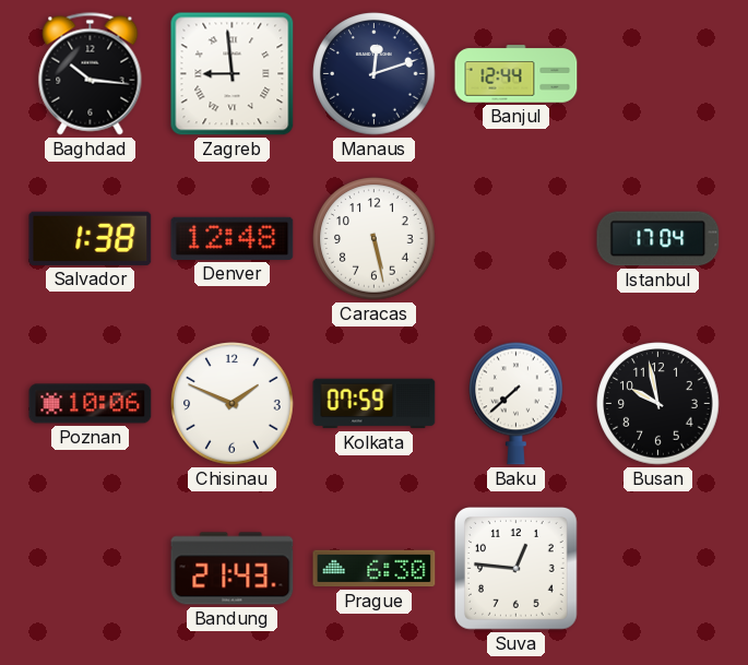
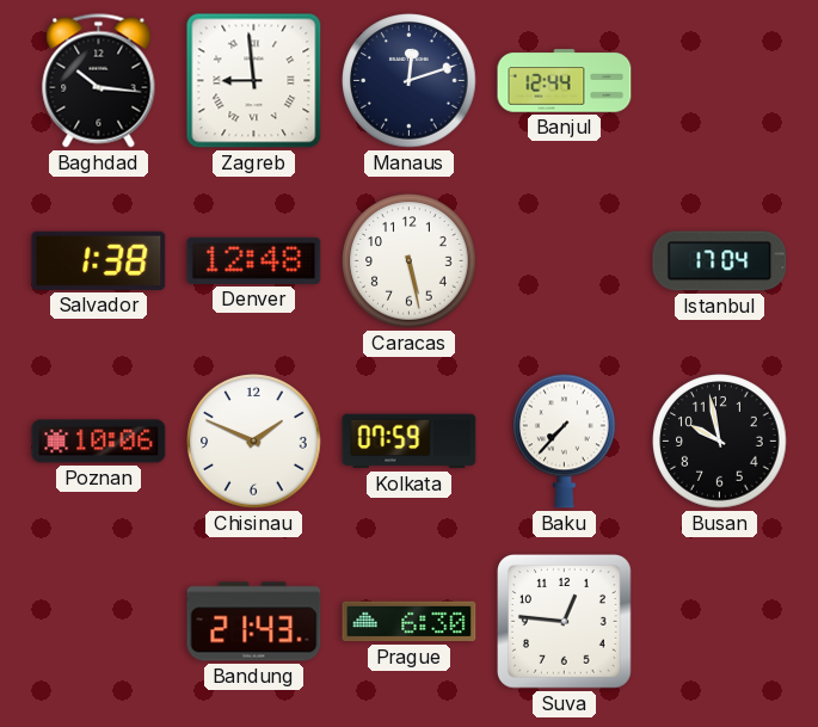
Baku: 7:38 -> 7:37 (565, 440)
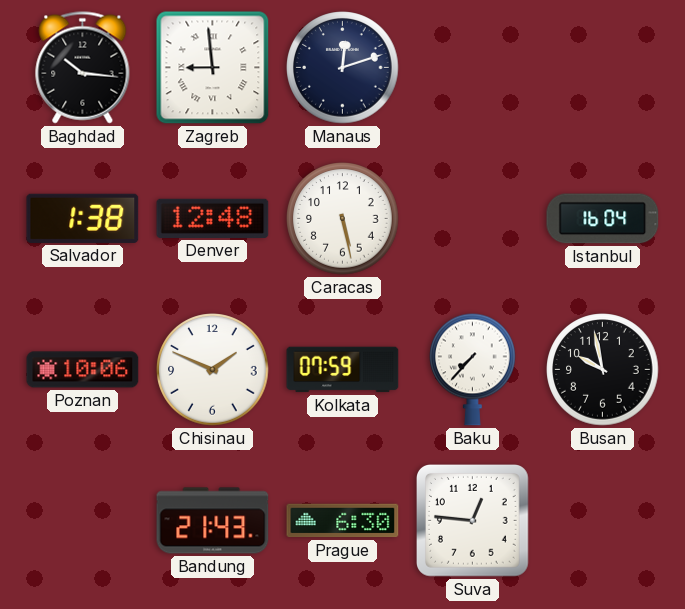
Banjul: 12:44 -> none (565, 81)
Istanbul: 17:04 -> 16:04 (603, 219)
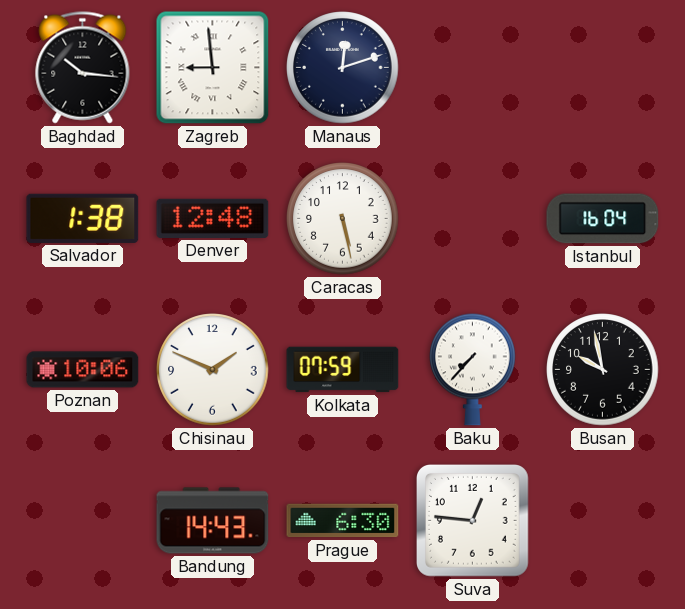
Bandung: 21:43 -> 14:43 (213, 521)
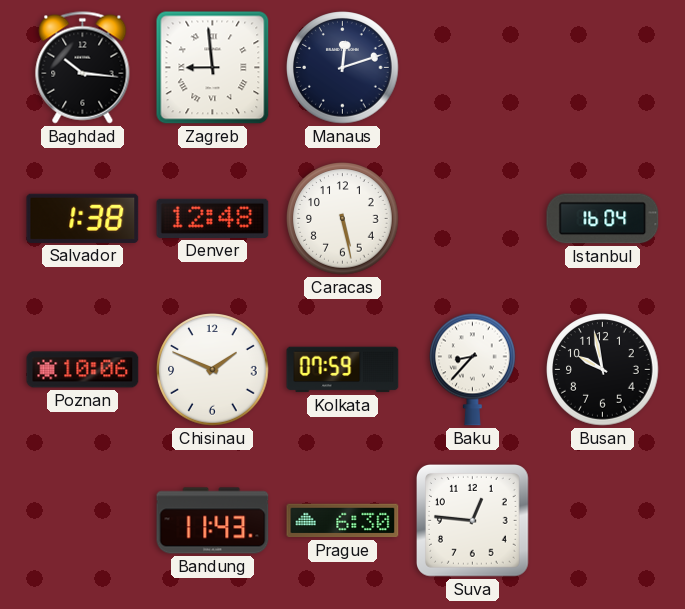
Baku: 7:37 -> 8:37 (473, 369)
Bandung: 14:43 -> 11:43 (213, 521)
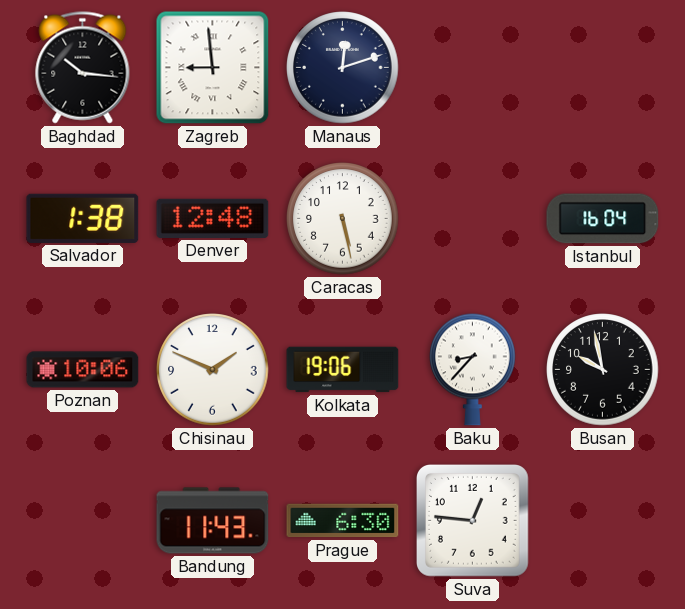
Kolkata: 07:59 -> 19:06 (343, 370)
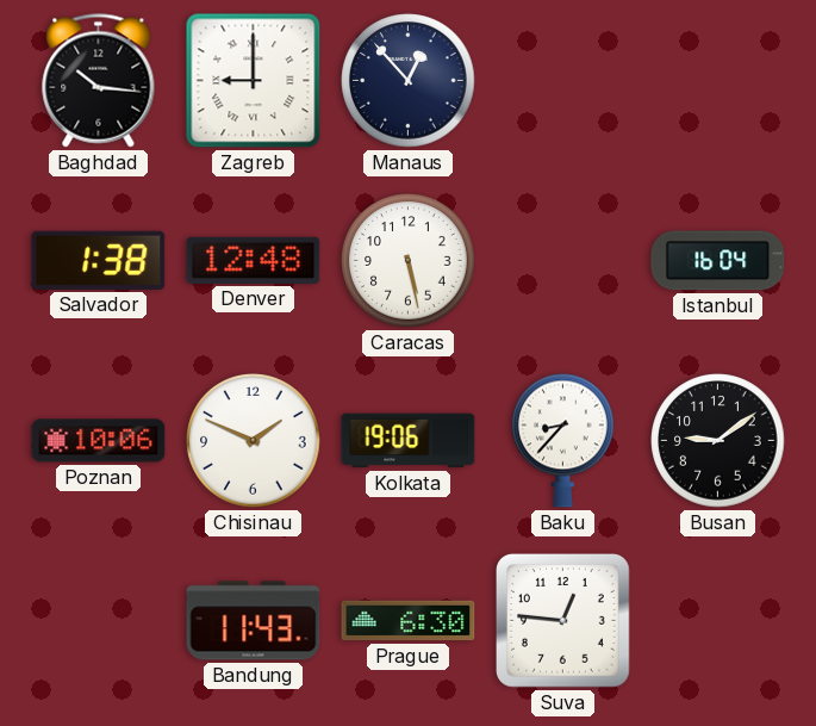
Zagreb: 8:59 -> 9:00 (254, 81)
Manaus: 12:12 -> 12:53 (409, 81)
Busan: 9:58 -> 9:09 (718, 441)
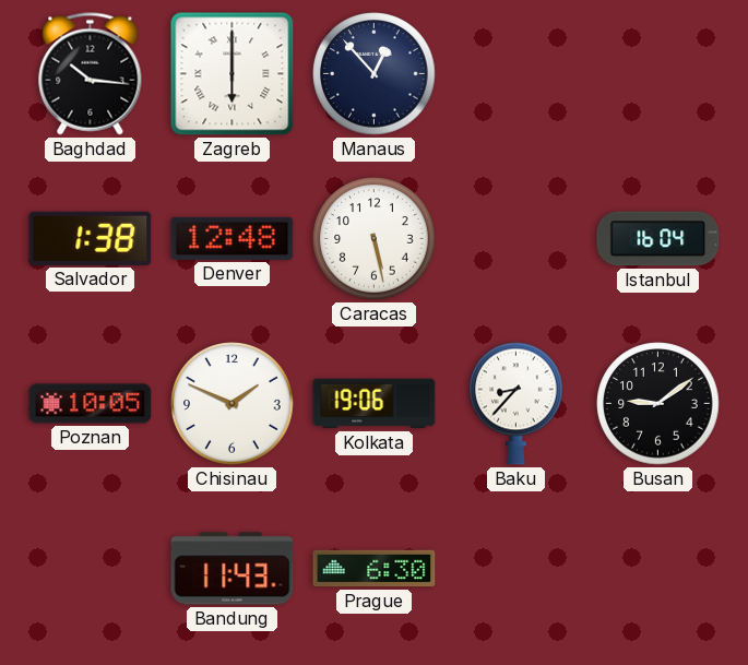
Zagreb: 9:00 -> 6:00 (233, 74)
Poznan: 10:06 -> 10:05 (91, 404)
Suva: 12:46 -> none (563, 621)
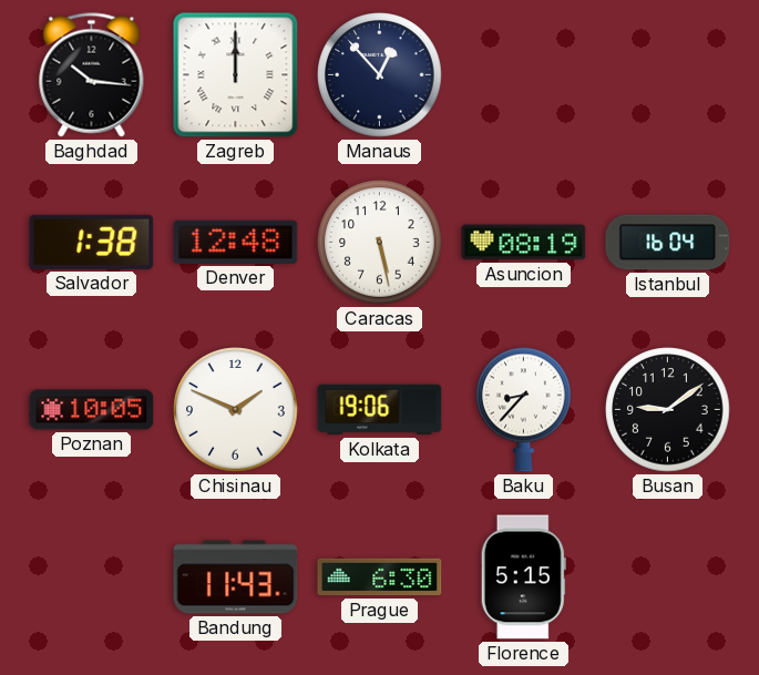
Zagreb: 6:00 -> 12:00 (236, 75)
Asuncion: none -> 08:19 (524, 243)
Florence: none -> 5:15 (523, 577)
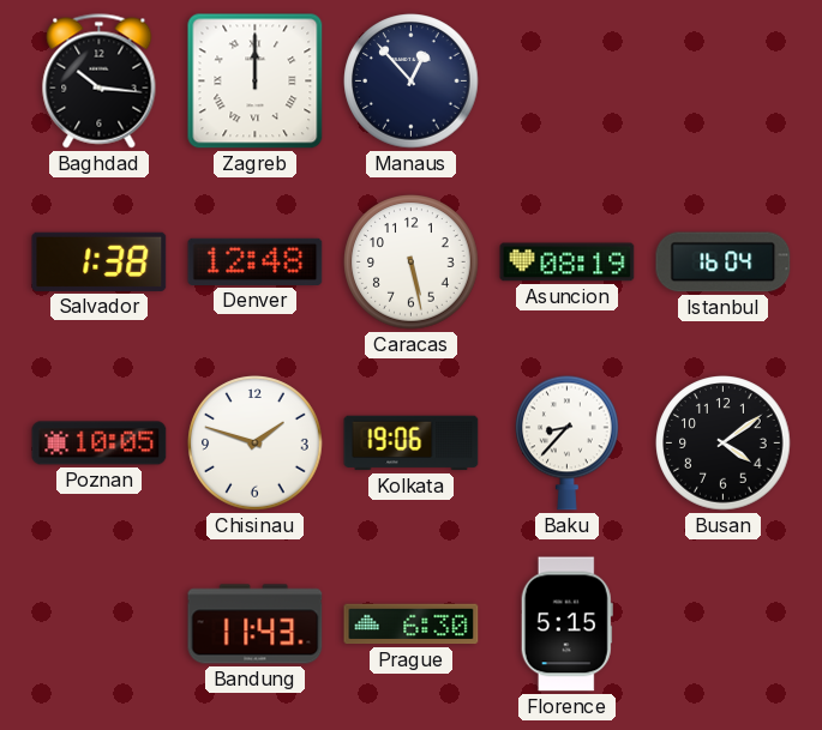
Chisinau: 1:49 -> 1:48 (256, 444)
Busan: 9:09 -> 4:09 (724, 444)
